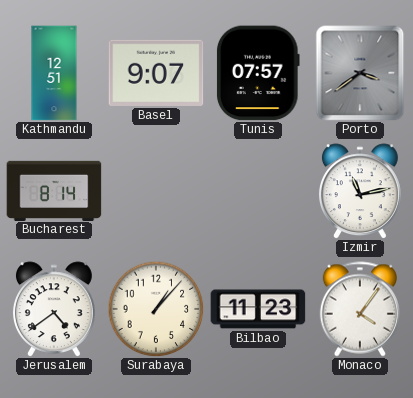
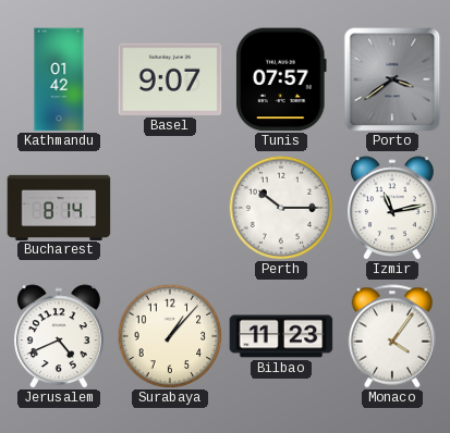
Kathmandu: 12:51 -> 01:42 (59, 79)
Perth: none -> 10:15 (281, 208)
Jerusalem: 4:39 -> 4:41 (59, 336)
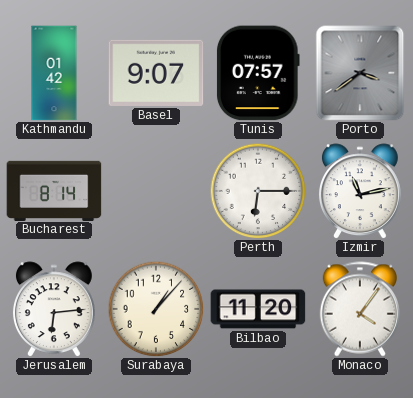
Perth: 10:15 -> 6:15 (258, 191)
Jerusalem: 4:41 -> 6:14 (54, 309)
Bilbao: 11:23 -> 11:20 (258, 309)
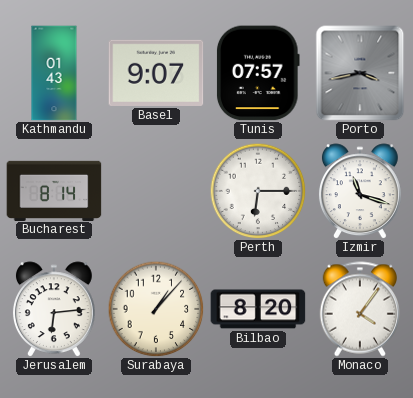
Kathmandu: 01:42 -> 01:43 (54, 73)
Porto: 3:39 -> 3:43 (360, 73)
Izmir: 11:13 -> 11:18 (360, 191)
Bilbao: 11:20 -> 8:20 (258, 309)
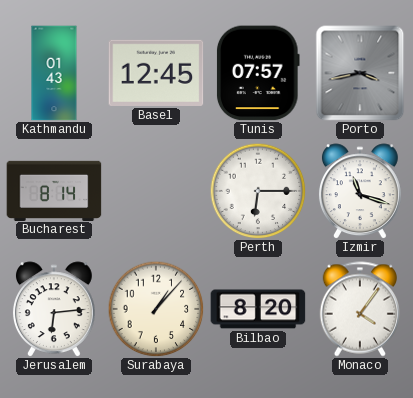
Basel: 9:07 -> 12:45 (156, 73)
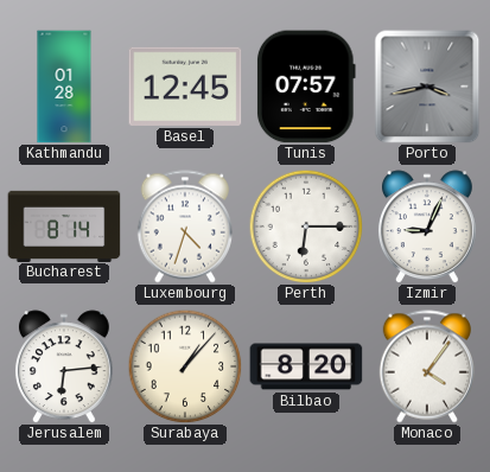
Kathmandu: 01:43 -> 01:28 (64, 87)
Luxembourg: none -> 4:33 (184, 227)
Izmir: 11:18 -> 9:04 (427, 227)
